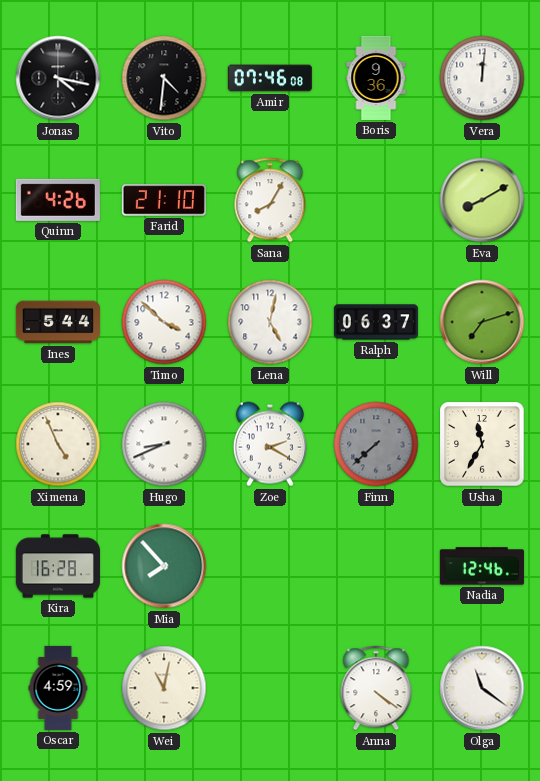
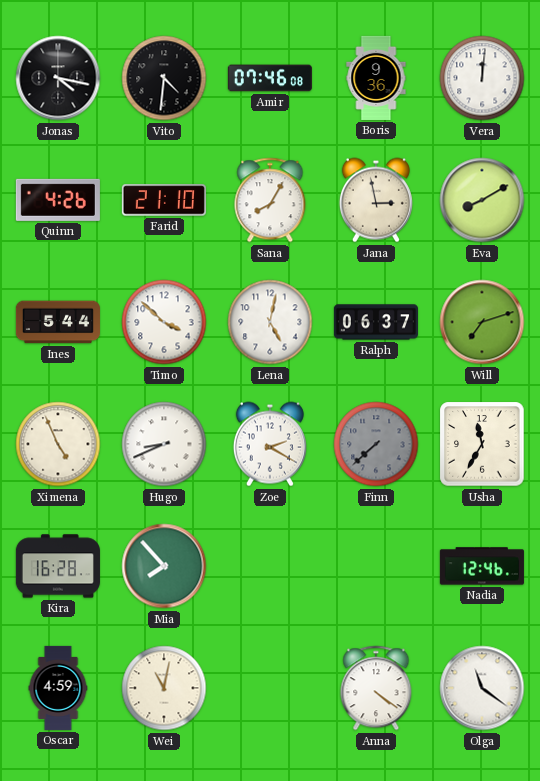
Jana: none -> 2:58 (376, 200)
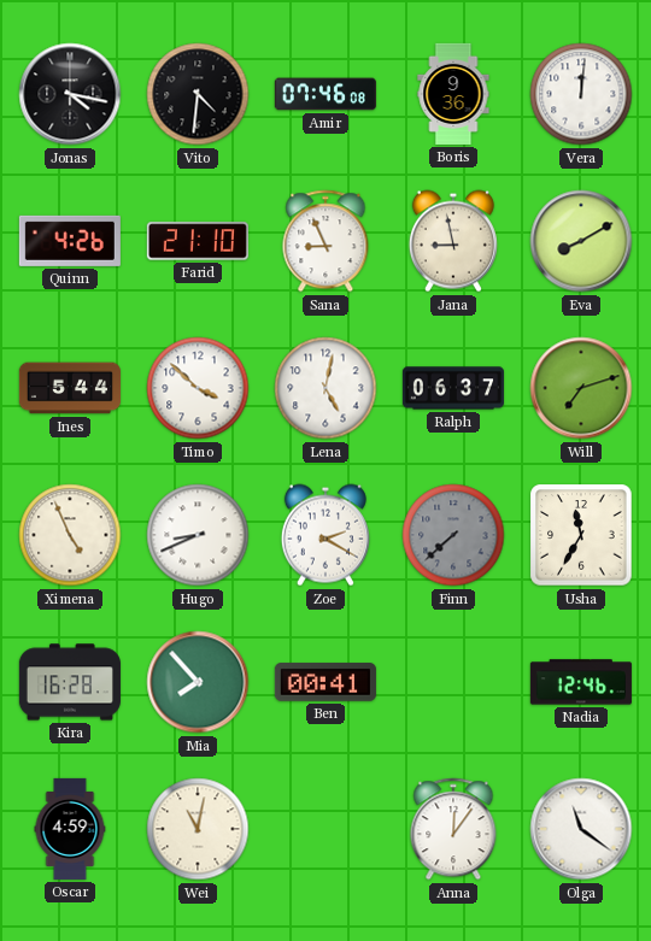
Sana: 8:05 -> 8:56 (325, 241)
Jana: 2:58 -> 8:58 (453, 241)
Ben: none -> 00:41 (325, 682)
Anna: 4:21 -> 12:06 (453, 829)
